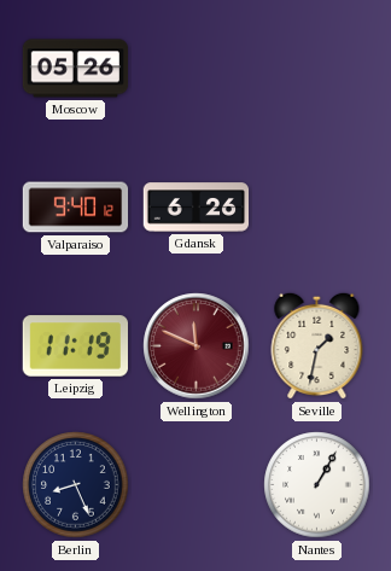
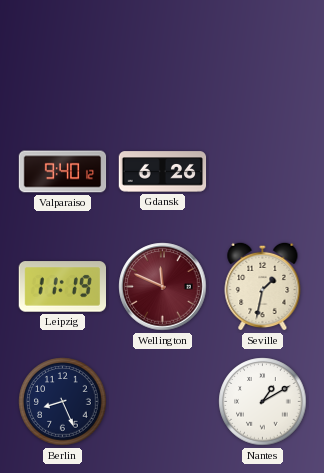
Moscow: 05:26 -> none (76, 69)
Nantes: 1:05 -> 1:10 (263, 402)
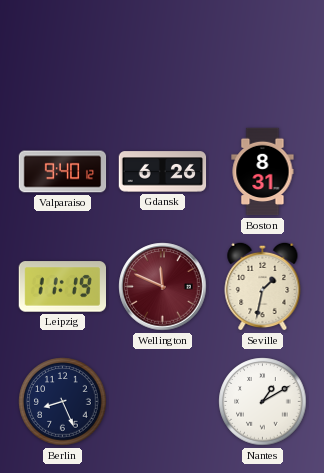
Boston: none -> 8:31 (263, 172)
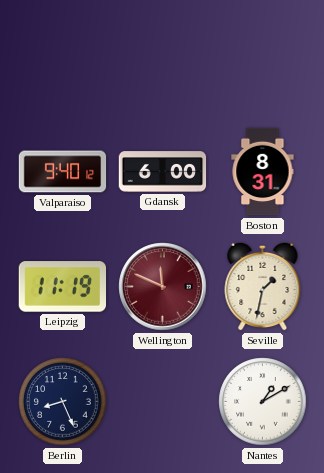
Gdansk: 6:26 -> 6:00 (163, 172)
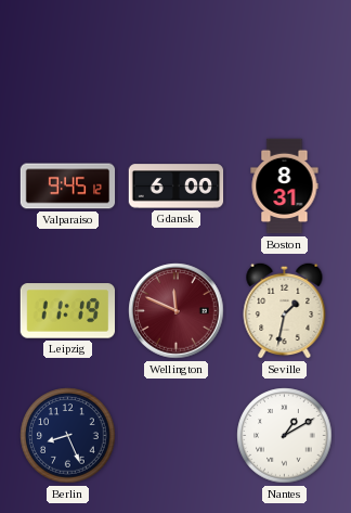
Valparaiso: 9:40 -> 9:45 (68, 187)
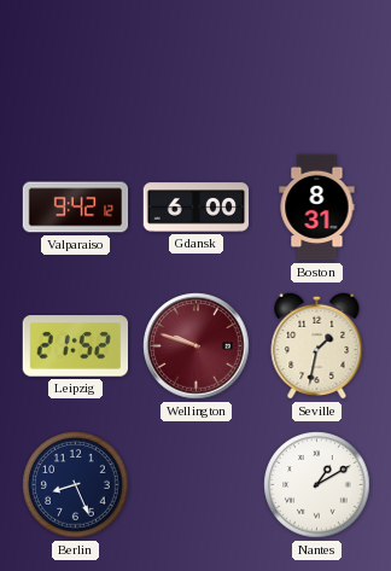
Valparaiso: 9:45 -> 9:42 (76, 208)
Leipzig: 11:19 -> 21:52 (75, 346)
Wellington: 11:49 -> 9:48 (197, 346)
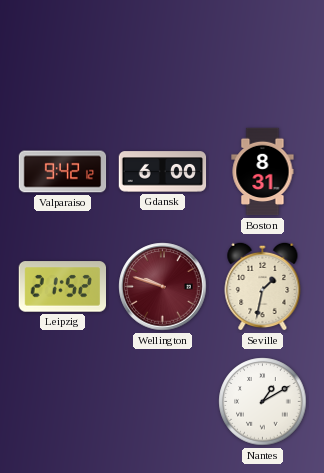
Berlin: 8:26 -> none (76, 485)
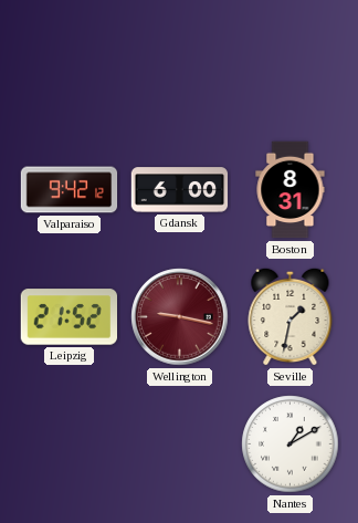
Wellington: 9:48 -> 9:17 (180, 317)
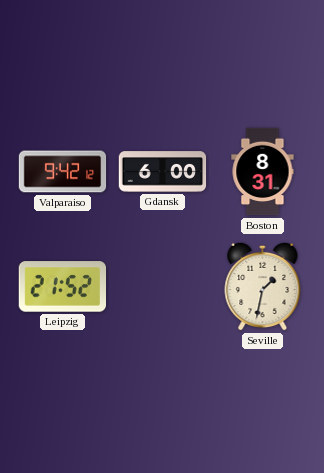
Wellington: 9:17 -> none (180, 317)
Nantes: 1:10 -> none (291, 444)
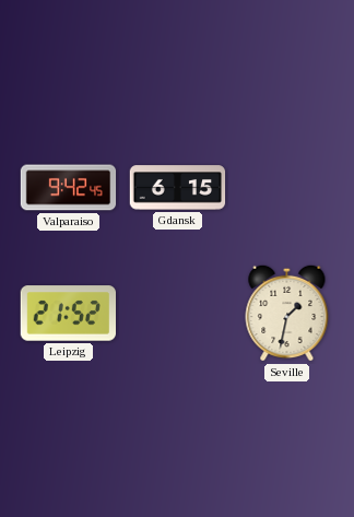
Valparaiso: 9:42:12 -> 9:42:45 (69, 188)
Gdansk: 6:00 -> 6:15 (178, 188)
Boston: 8:31 -> none (263, 172)
